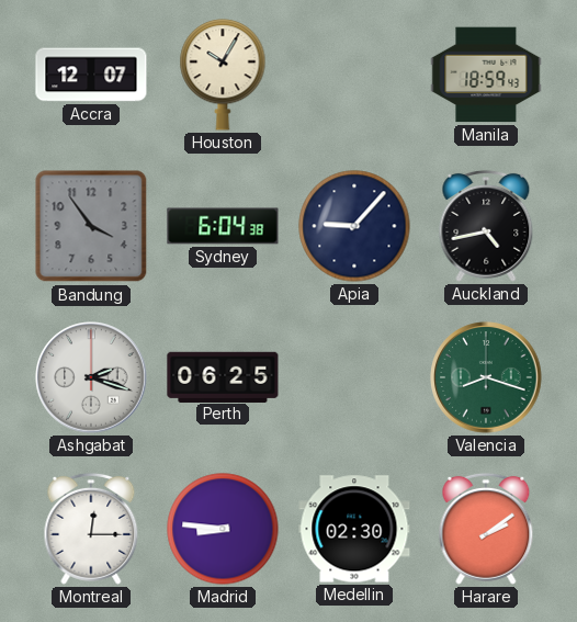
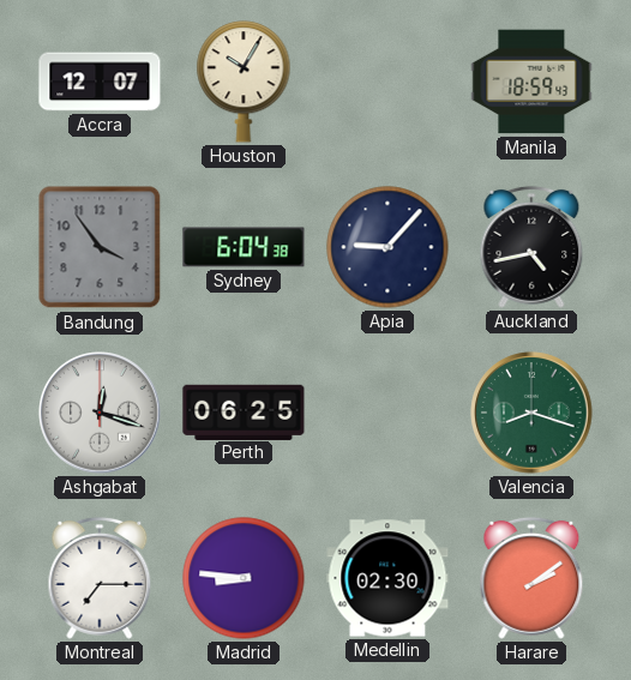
Ashgabat: 2:18 -> 12:18 (100, 413)
Montreal: 12:15 -> 7:15 (100, 578)
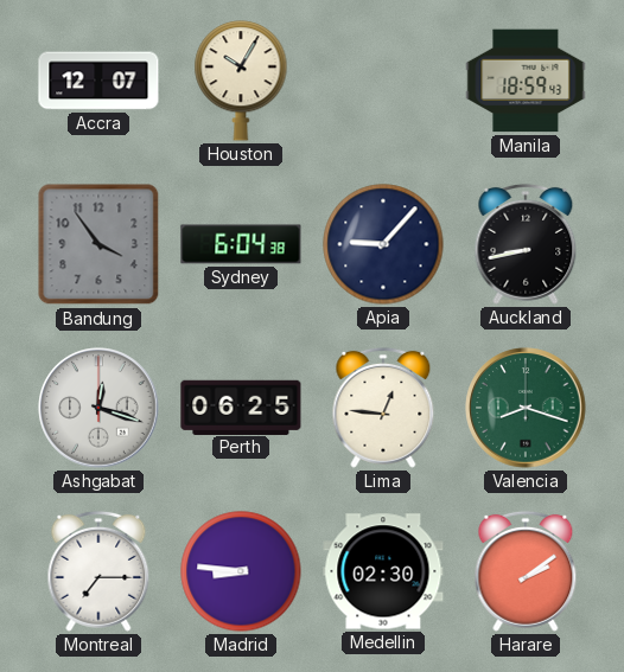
Auckland: 4:43 -> 8:43 (526, 244)
Lima: none -> 12:46 (383, 408)
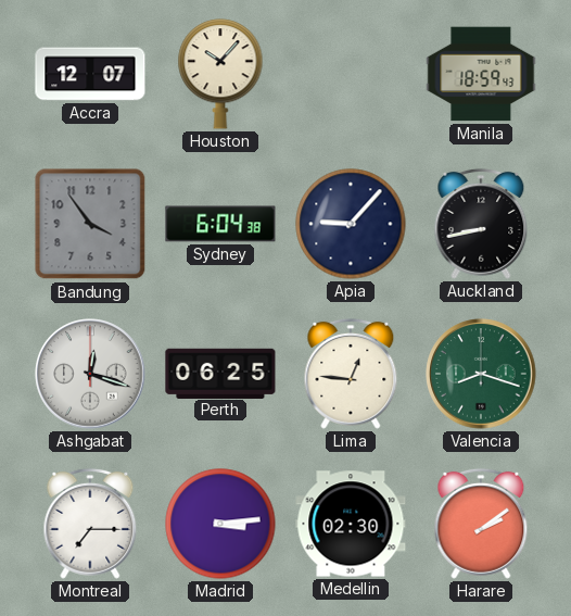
Houston: 10:05 -> 10:07 (220, 74)
Madrid: 8:46 -> 3:14 (220, 524)
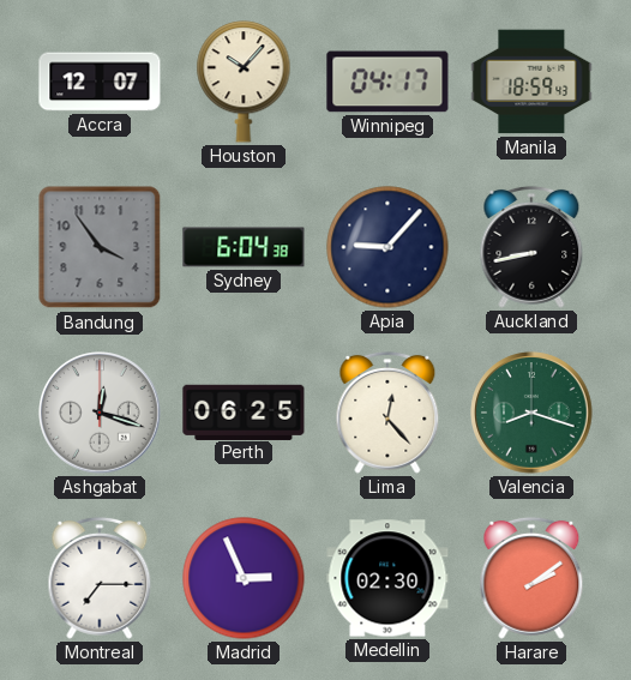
Winnipeg: none -> 04:17 (387, 82)
Lima: 12:46 -> 12:23 (387, 413)
Madrid: 3:14 -> 2:56 (244, 578)
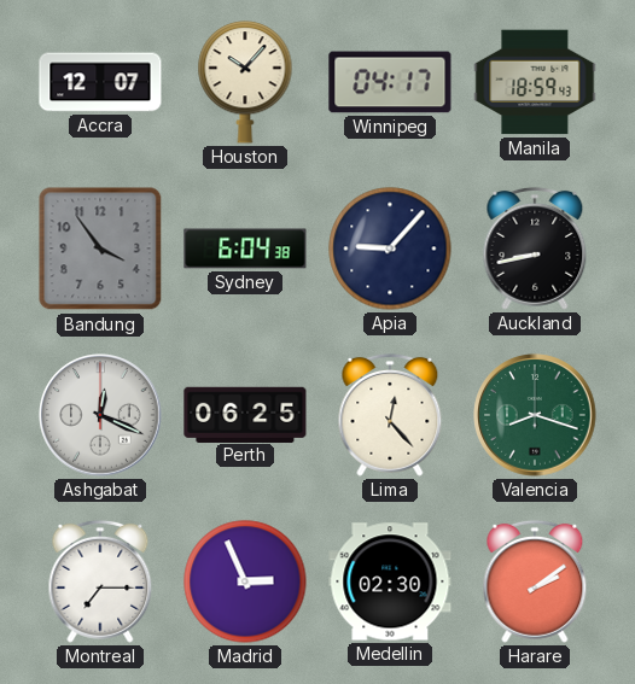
Ashgabat: 12:18 -> 12:19 (100, 415)
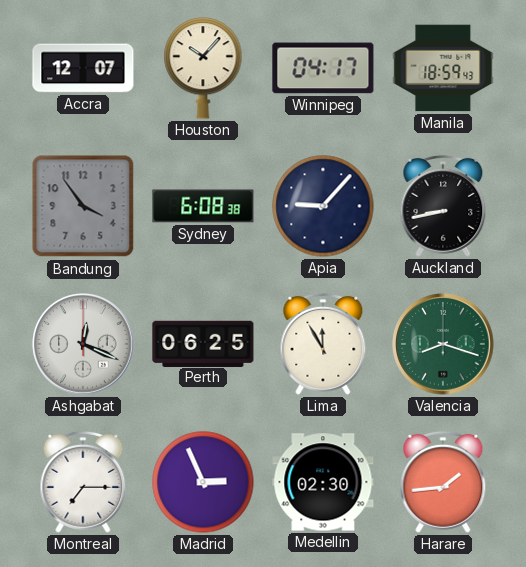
Sydney: 6:04 -> 6:08 (203, 206)
Lima: 12:23 -> 11:55 (323, 344)
Harare: 2:09 -> 1:44 (443, 482)
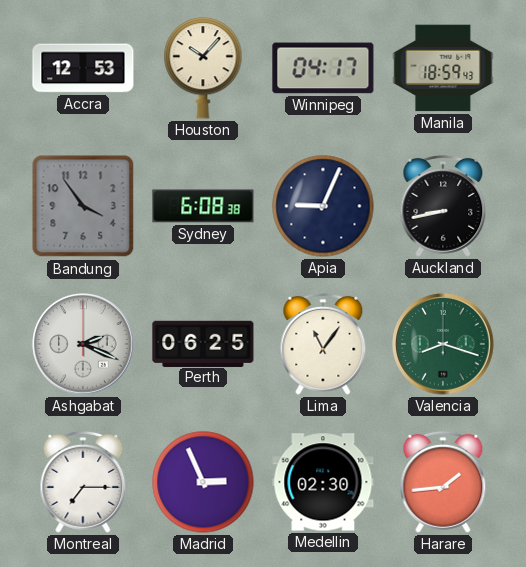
Accra: 12:07 -> 12:53 (83, 68)
Apia: 9:07 -> 9:04 (323, 206)
Ashgabat: 12:19 -> 2:19 (83, 344)
Lima: 11:55 -> 11:06 (323, 344)
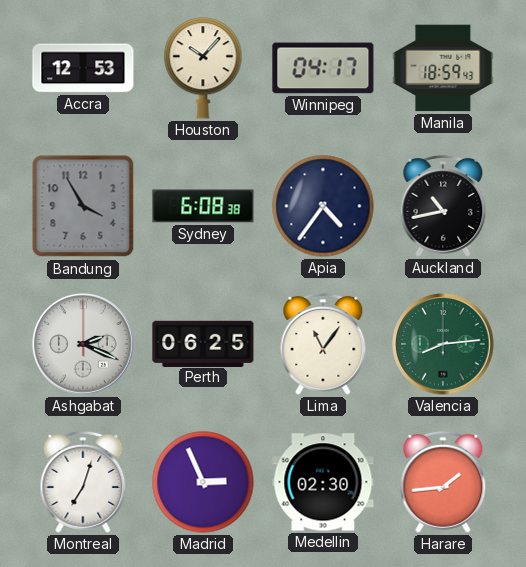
Bandung: 3:54 -> 3:55 (83, 206)
Apia: 9:04 -> 4:36 (323, 206)
Auckland: 8:43 -> 10:43 (443, 206)
Valencia: 8:18 -> 8:14 (443, 344)
Montreal: 7:15 -> 7:03 (83, 482)
